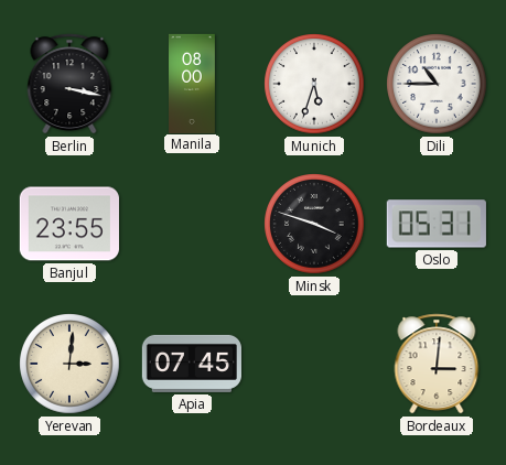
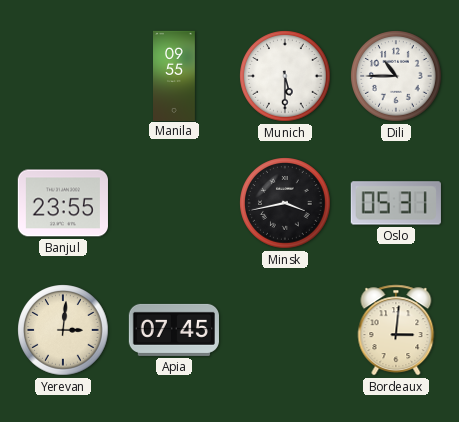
Berlin: 3:17 -> none (69, 84)
Manila: 08:00 -> 09:55 (175, 75)
Munich: 5:33 -> 5:30 (285, 76)
Minsk: 3:48 -> 3:43 (285, 203)
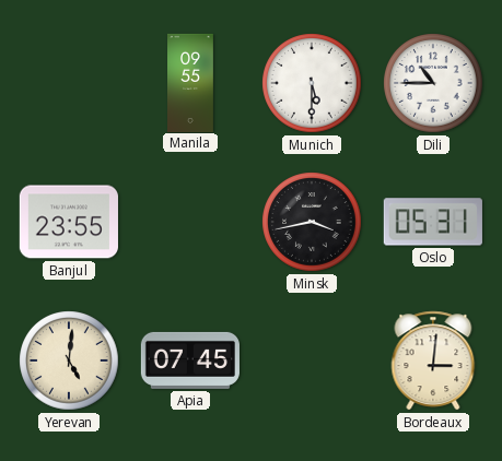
Yerevan: 3:01 -> 5:01 (69, 360)
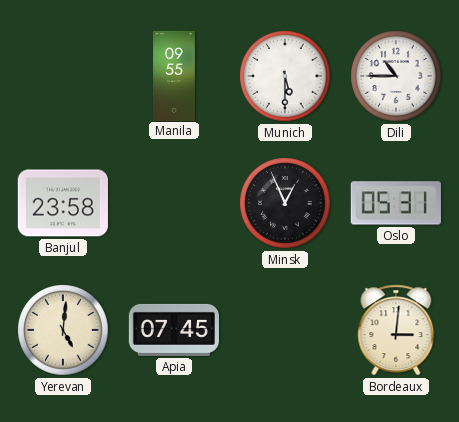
Banjul: 23:55 -> 23:58 (63, 203)
Minsk: 3:43 -> 12:56 (285, 203)
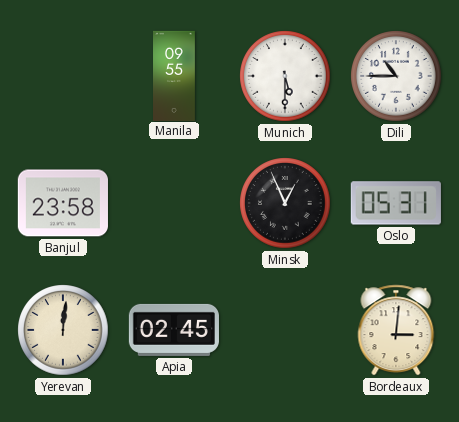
Yerevan: 5:01 -> 12:01 (63, 330)
Apia: 07:45 -> 02:45 (174, 330)
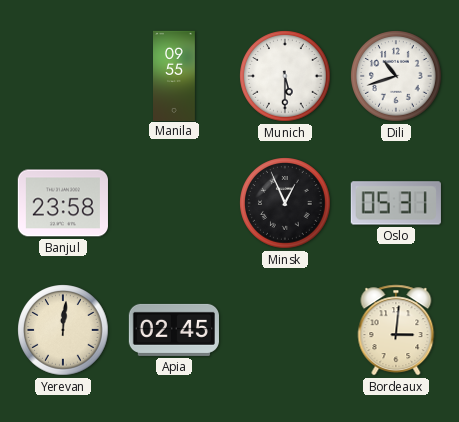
Dili: 10:45 -> 10:42 (396, 76)
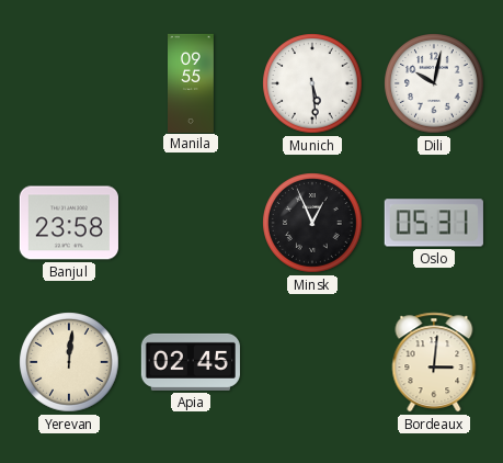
Munich: 5:30 -> 5:29 (312, 83)
Dili: 10:42 -> 10:02 (434, 83)
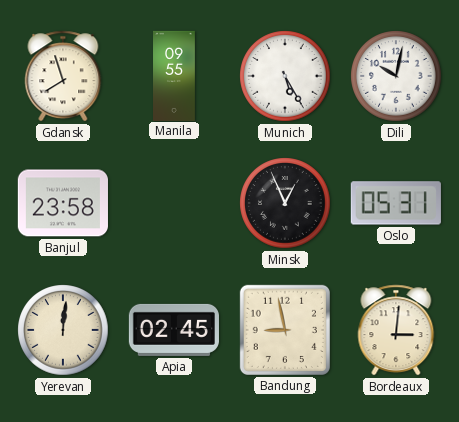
Gdansk: none -> 7:57 (63, 76)
Munich: 5:29 -> 5:25 (285, 76)
Bandung: none -> 8:58 (285, 330)
